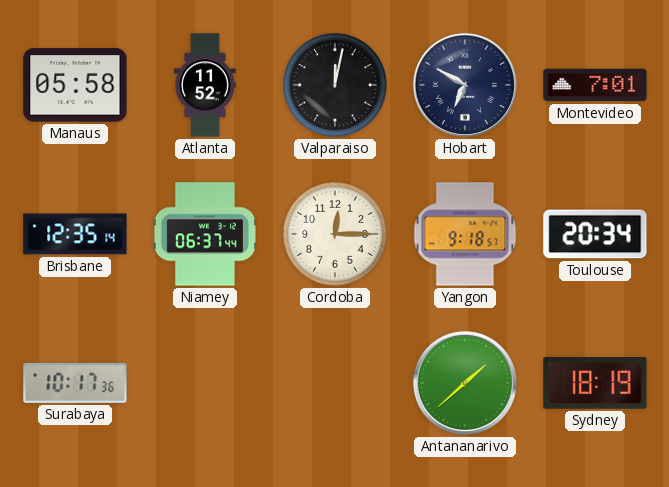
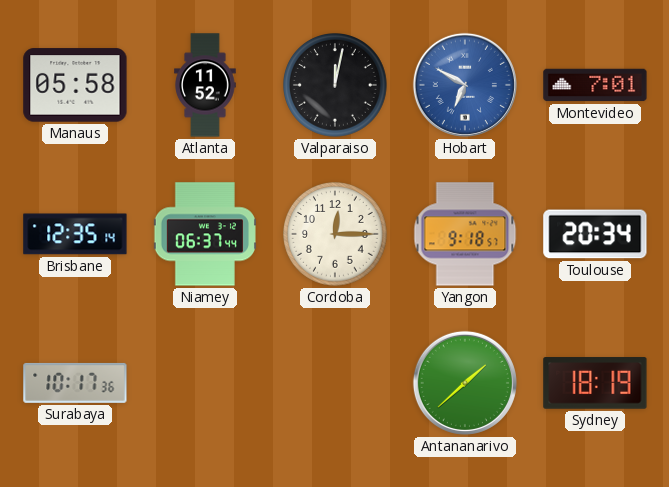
Hobart dial: navy -> blue (465, 85)
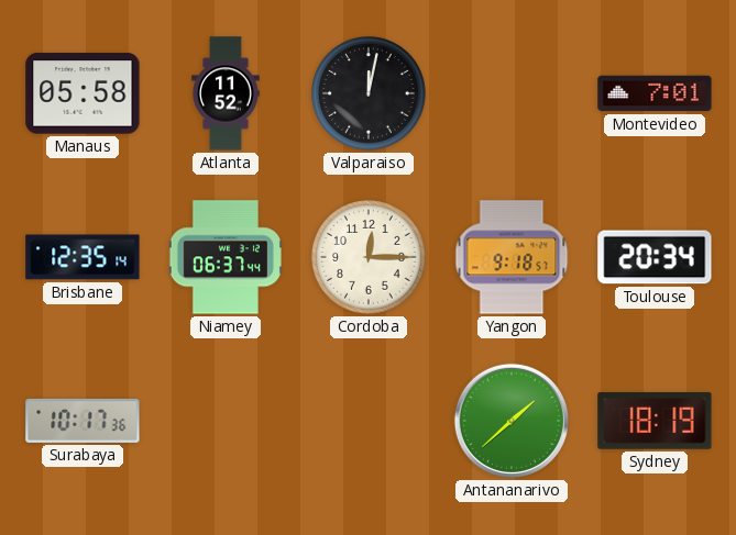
Hobart: 6:50 -> none (465, 85)
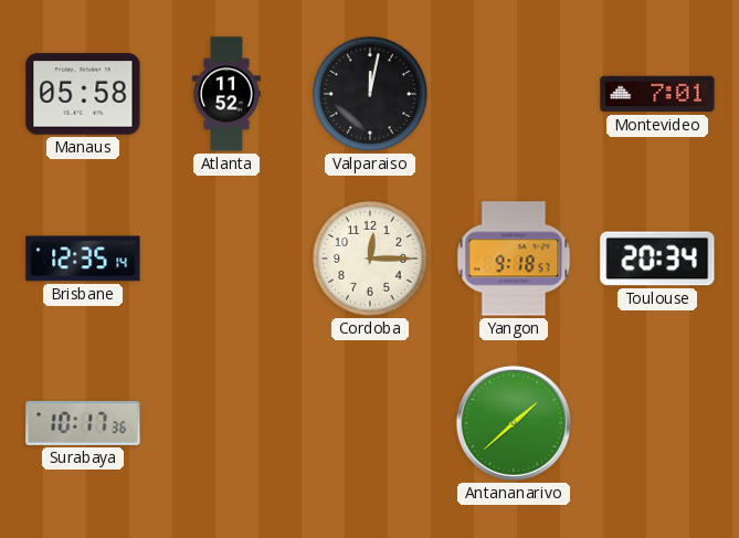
Niamey: 06:37 -> none (226, 257)
Sydney: 18:19 -> none (655, 421)
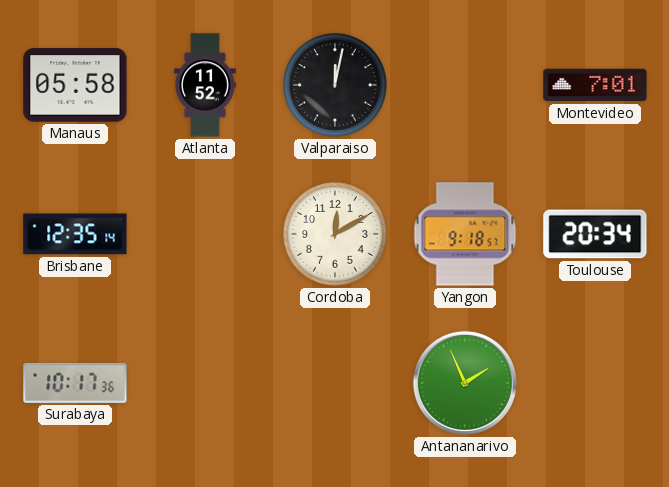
Cordoba: 12:15 -> 12:10 (336, 235)
Antananarivo: 1:38 -> 1:56 (465, 383)
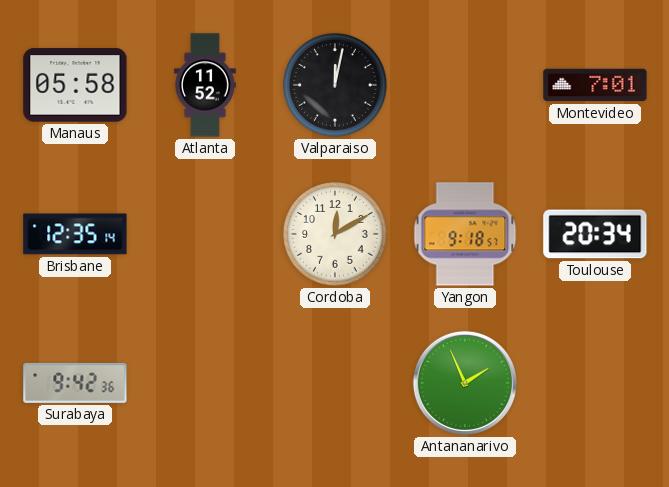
Surabaya: 10:17 -> 9:42 (75, 383)
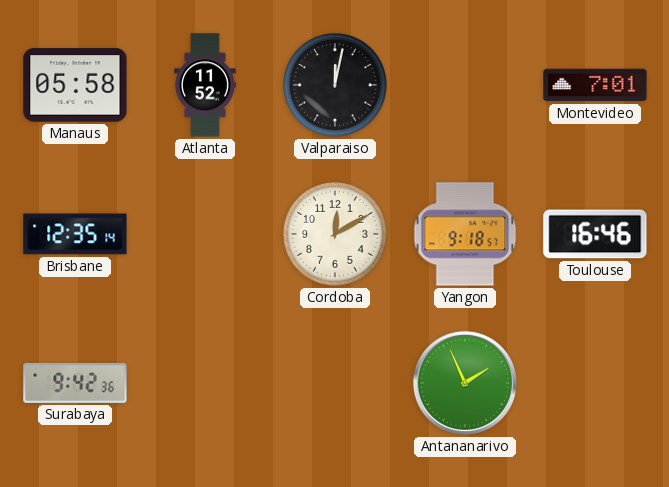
Toulouse: 20:34 -> 16:46 (595, 234)
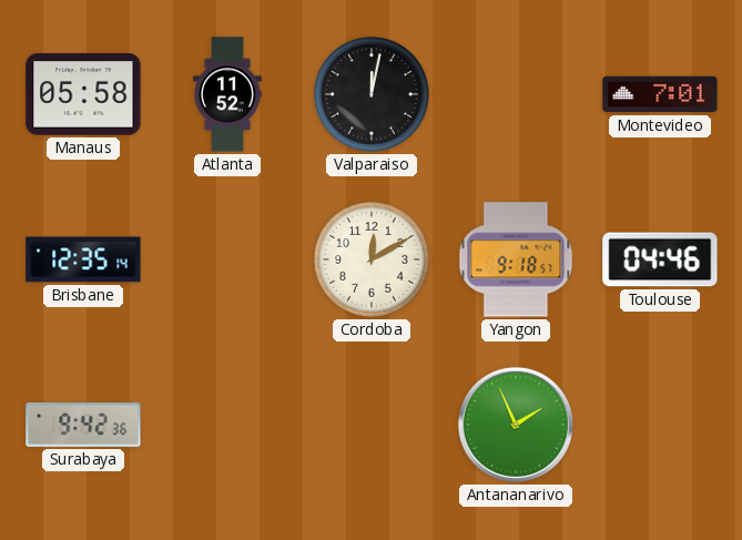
Toulouse: 16:46 -> 04:46 (660, 259)
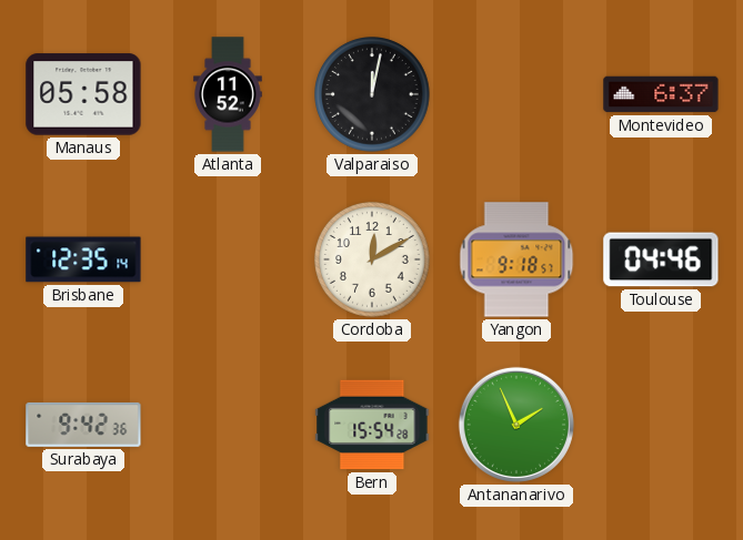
Montevideo: 7:01 -> 6:37 (661, 94)
Bern: none -> 15:54 (372, 425)
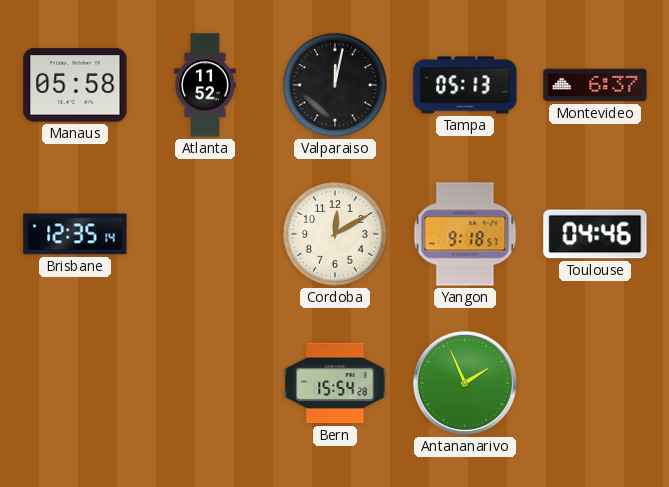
Tampa: none -> 05:13 (465, 85)
Surabaya: 9:42 -> none (83, 425)
